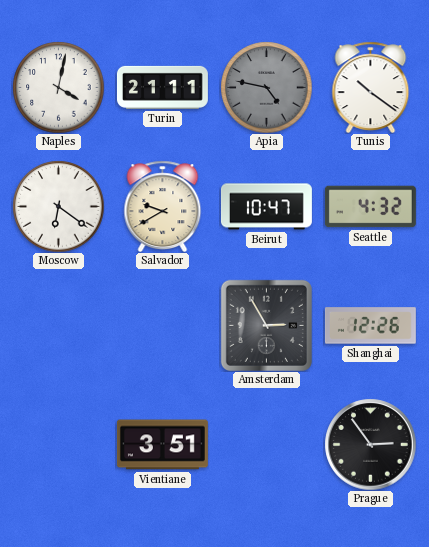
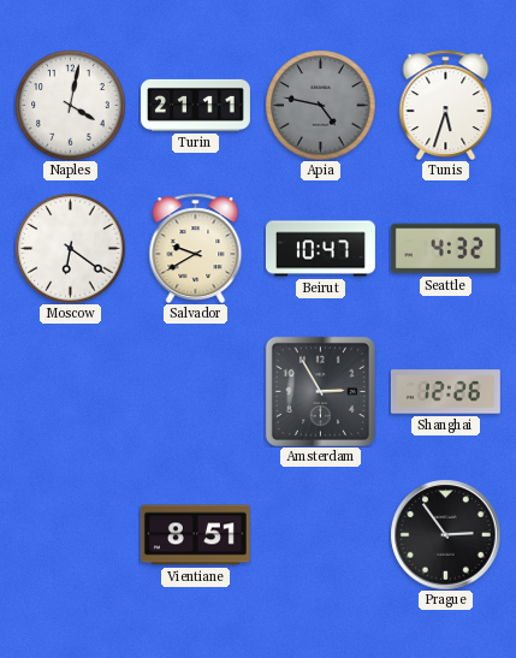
Tunis: 10:21 -> 5:33 (446, 105)
Vientiane: 3:51 -> 8:51 (195, 535)
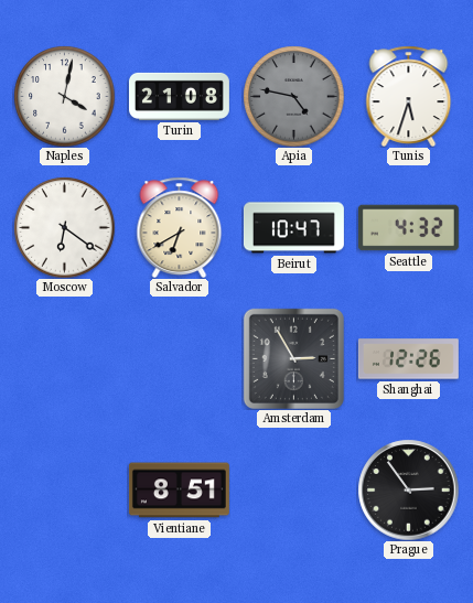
Turin: 21:11 -> 21:08 (179, 96)
Salvador: 9:40 -> 6:40 (180, 227)
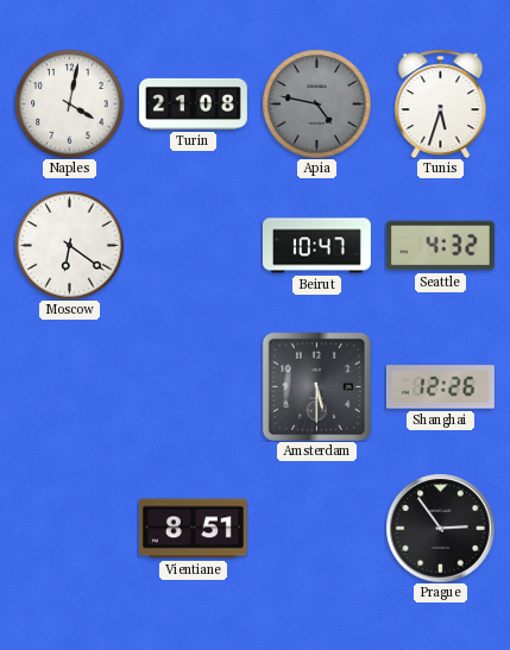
Salvador: 6:40 -> none (180, 227)
Amsterdam: 2:55 -> 5:30 (316, 386)
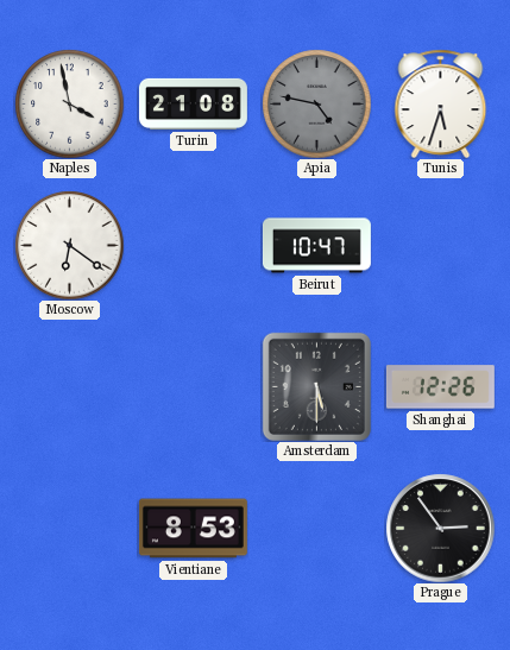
Naples: 4:02 -> 3:58 (69, 103)
Seattle: 4:32 -> none (440, 246)
Vientiane: 8:51 -> 8:53 (193, 529)
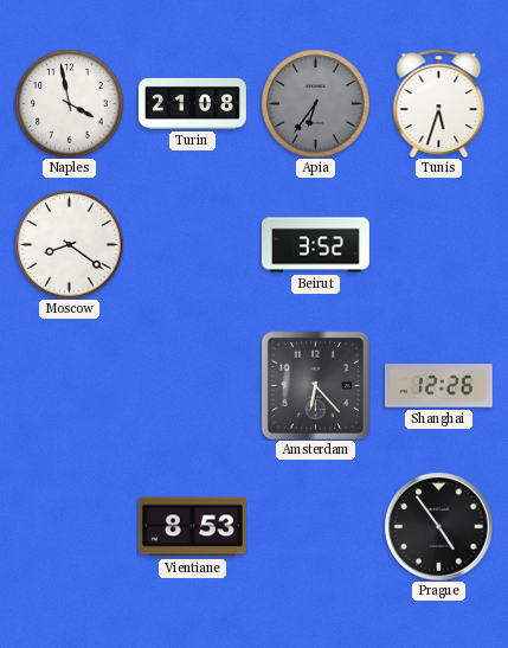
Apia: 4:47 -> 6:36 (315, 103)
Moscow: 6:21 -> 8:21 (69, 244)
Beirut: 10:47 -> 3:52 (315, 245)
Amsterdam: 5:30 -> 6:23 (315, 385)
Prague: 2:54 -> 4:54 (438, 526)
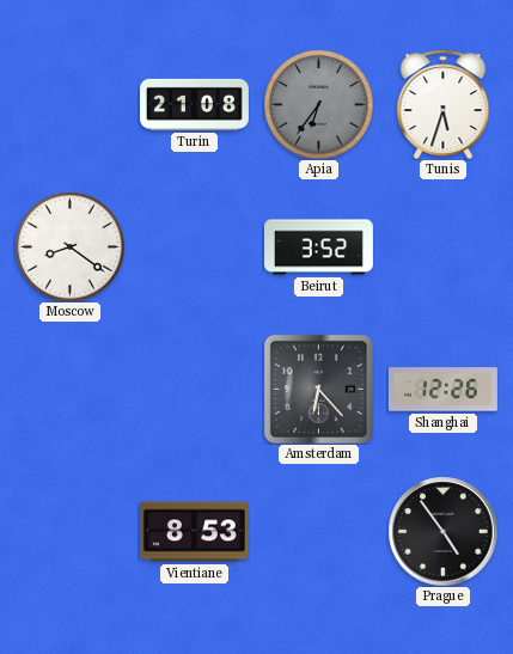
Naples: 3:58 -> none (69, 103)
